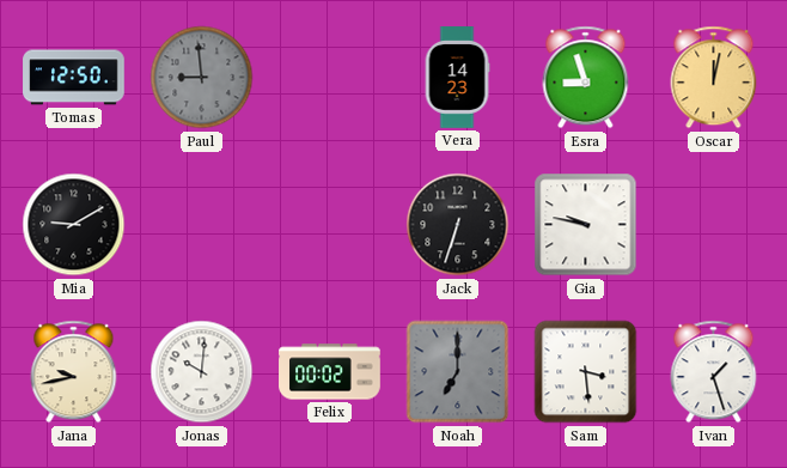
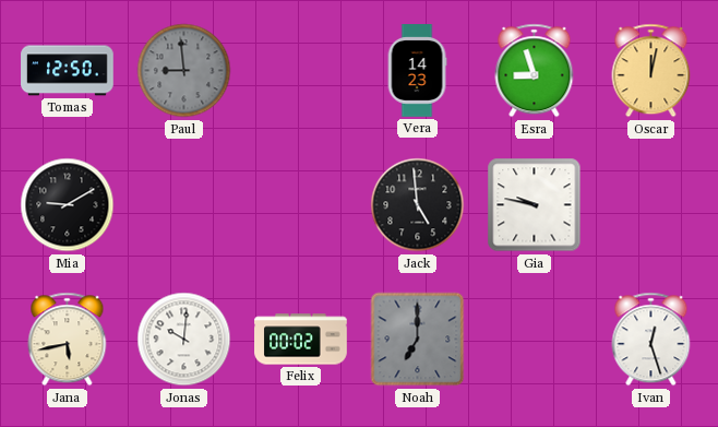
Jack: 6:33 -> 4:59 (418, 205)
Jana: 9:43 -> 5:43 (68, 340)
Sam: 3:29 -> none (586, 372)
Ivan: 1:27 -> 12:27 (651, 340)
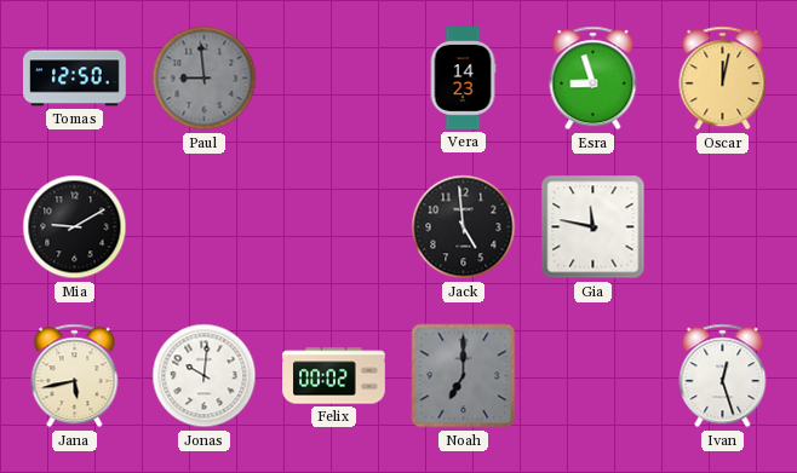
Gia: 9:47 -> 11:47 (594, 227)
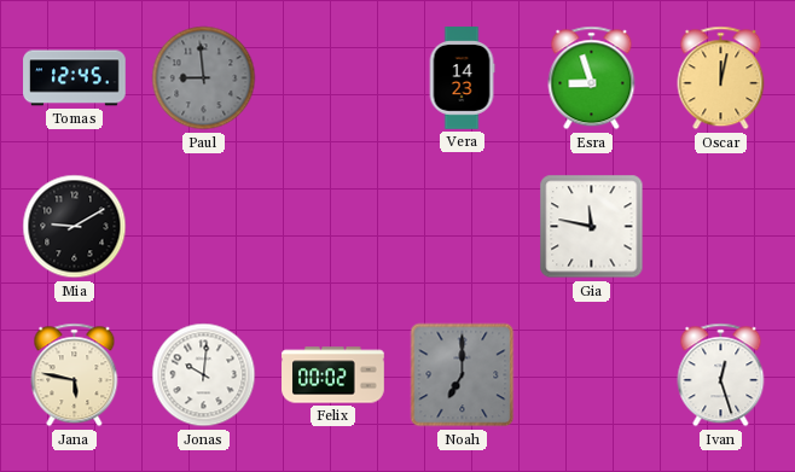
Tomas: 12:50 -> 12:45 (75, 78)
Jack: 4:59 -> none (464, 227)
Jana: 5:43 -> 5:47 (75, 375)
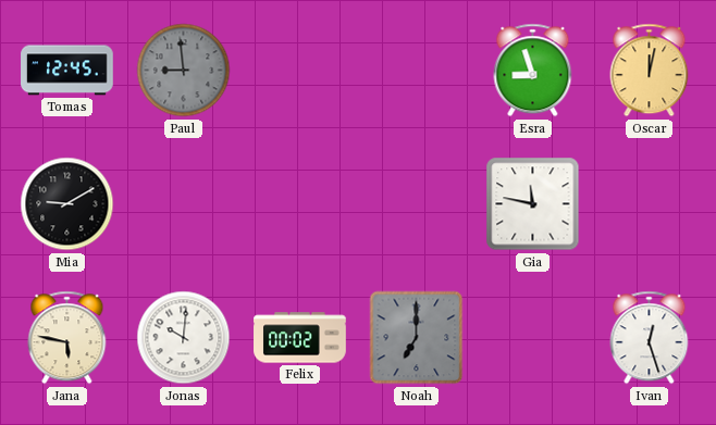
Vera: 14:23 -> none (462, 78)
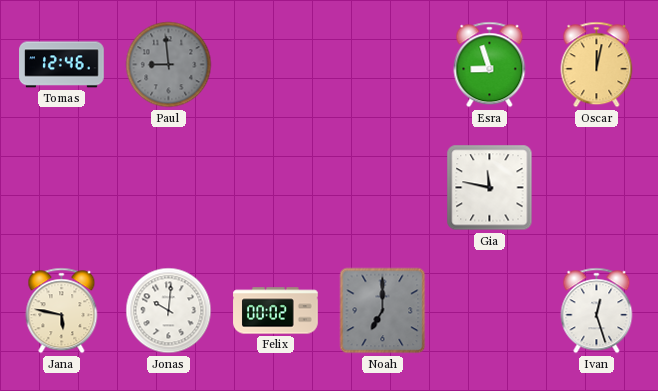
Tomas: 12:45 -> 12:46 (62, 65)
Mia: 9:10 -> none (67, 204)
